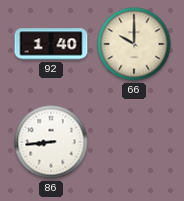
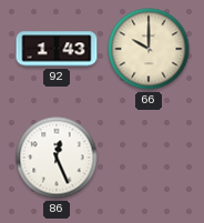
92: 1:40 -> 1:43 (57, 49)
86: 8:44 -> 12:26 (57, 158)
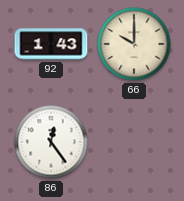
86: 12:26 -> 12:24 (51, 142)
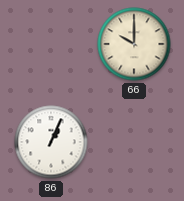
92: 1:43 -> none (51, 44)
86: 12:24 -> 1:04 (51, 142)
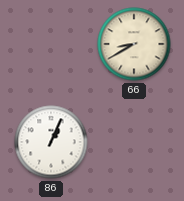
66: 10:00 -> 8:40 (134, 44)
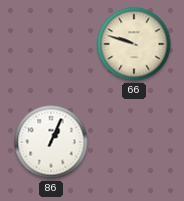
66: 8:40 -> 9:48 (134, 44)
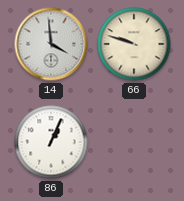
14: none -> 3:59 (51, 44)
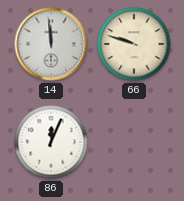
14: 3:59 -> 11:59 (51, 44)
86: 1:04 -> 12:04 (51, 142)
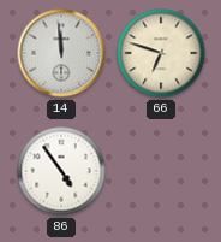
66: 9:48 -> 6:48 (161, 53)
86: 12:04 -> 4:54 (61, 171)
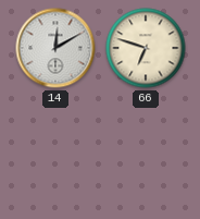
14: 11:59 -> 12:10 (55, 48)
86: 4:54 -> none (61, 171)
